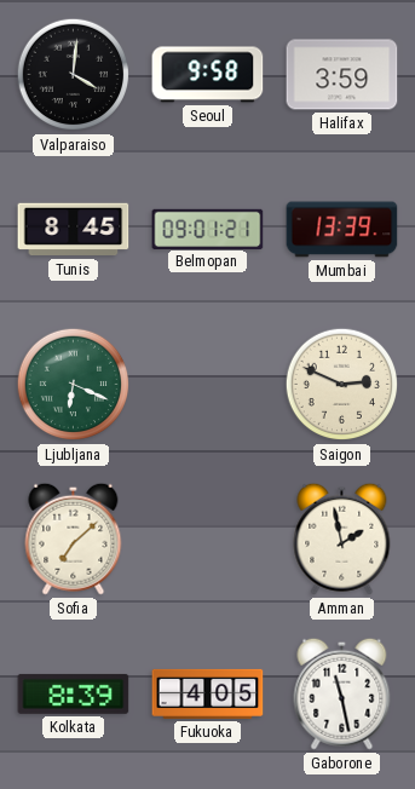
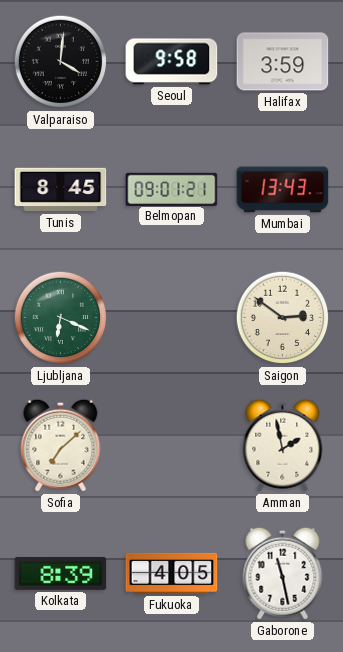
Mumbai: 13:39 -> 13:43 (283, 190)
Saigon: 2:49 -> 2:51 (283, 318)
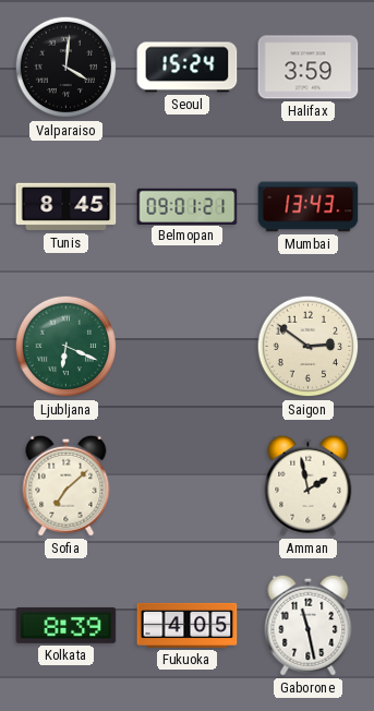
Seoul: 9:58 -> 15:24 (188, 68)
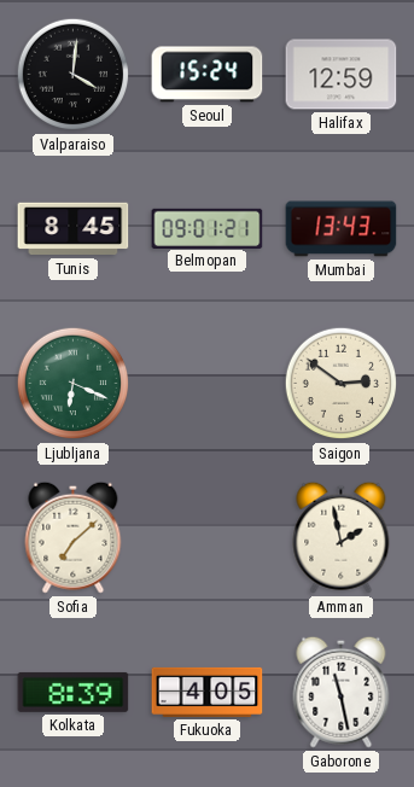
Halifax: 3:59 -> 12:59 (342, 75)
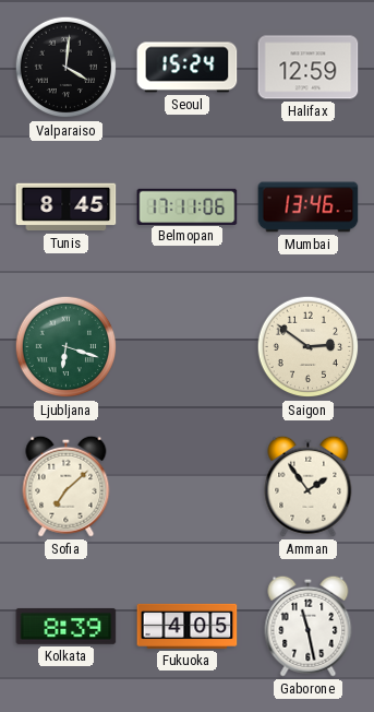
Belmopan: 09:01 -> 17:11 (188, 206)
Mumbai: 13:43 -> 13:46 (309, 207)
Ljubljana: 6:19 -> 6:18 (67, 347)
Amman: 1:58 -> 1:54 (309, 486)
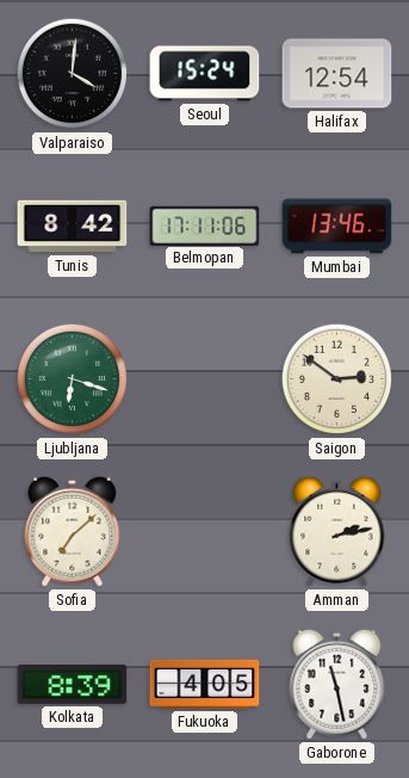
Halifax: 12:59 -> 12:54 (337, 74)
Tunis: 8:45 -> 8:42 (73, 227)
Amman: 1:54 -> 2:13 (337, 531)
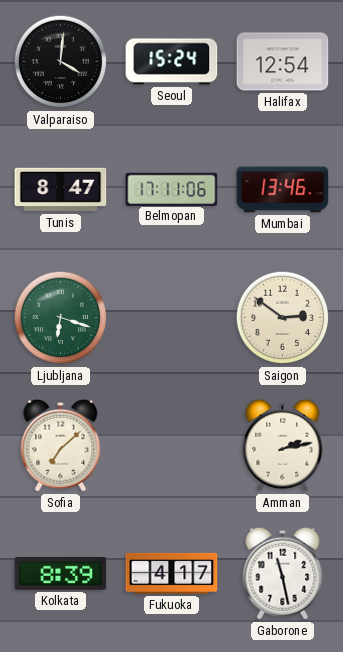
Tunis: 8:42 -> 8:47 (61, 190)
Fukuoka: 4:05 -> 4:17 (172, 573)
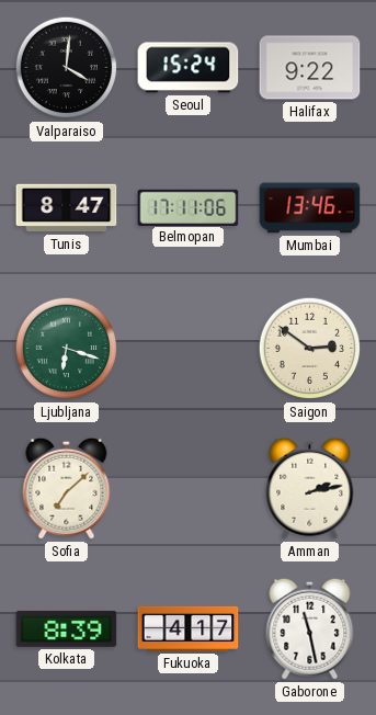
Halifax: 12:54 -> 9:22 (310, 68)
